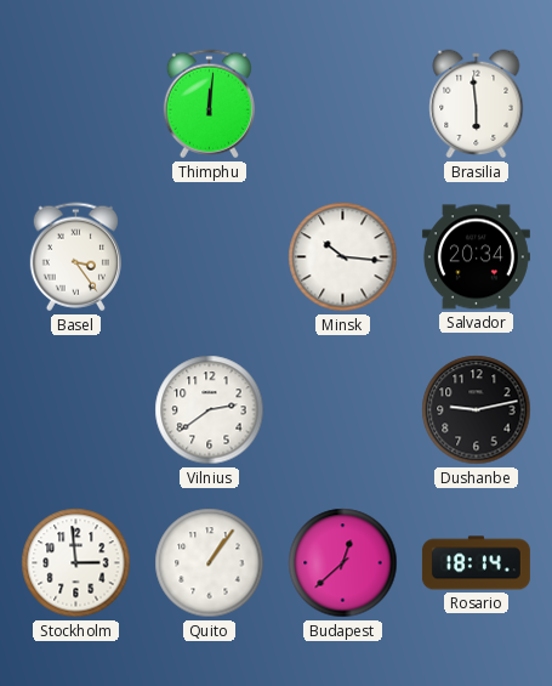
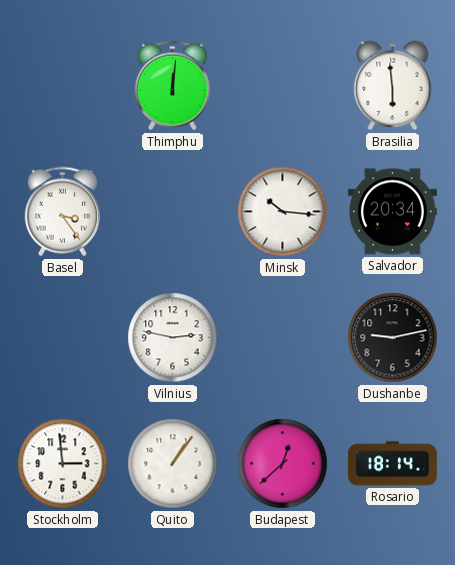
Vilnius: 2:39 -> 2:47 (173, 338)
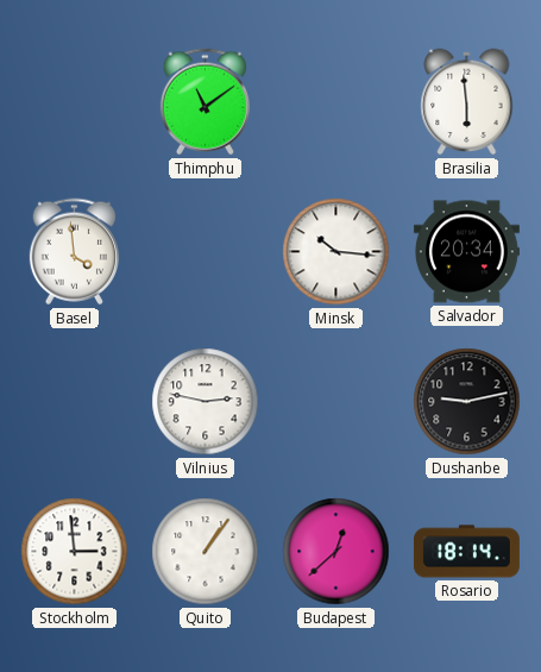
Thimphu: 12:01 -> 11:09 (205, 102)
Basel: 3:24 -> 3:59 (74, 252)
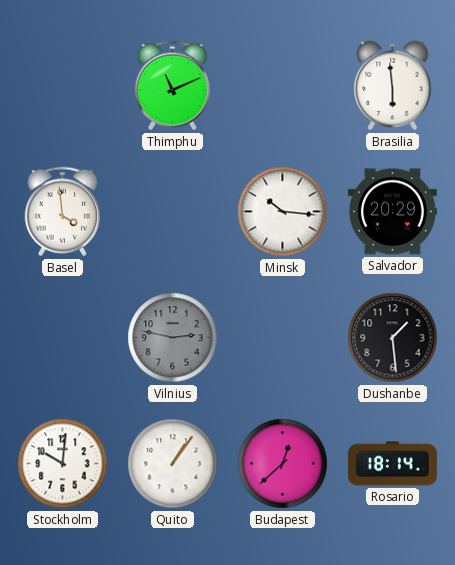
Thimphu: 11:09 -> 11:11 (172, 86)
Salvador: 20:34 -> 20:29 (392, 212)
Vilnius dial: white -> grey (173, 338)
Dushanbe: 9:13 -> 1:29 (393, 338)
Stockholm: 2:59 -> 10:01 (63, 464)
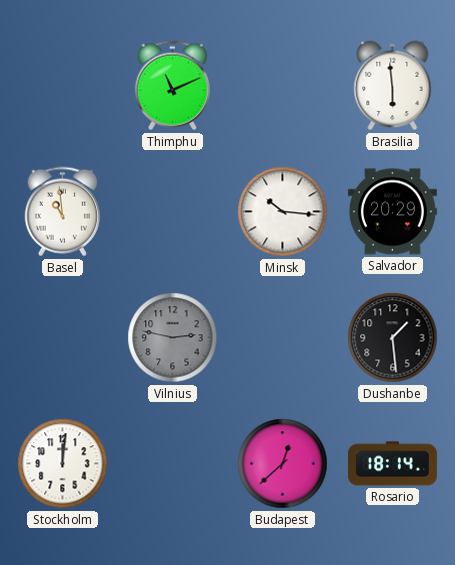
Basel: 3:59 -> 10:59 (62, 212)
Stockholm: 10:01 -> 12:01 (63, 464)
Quito: 1:06 -> none (173, 464)
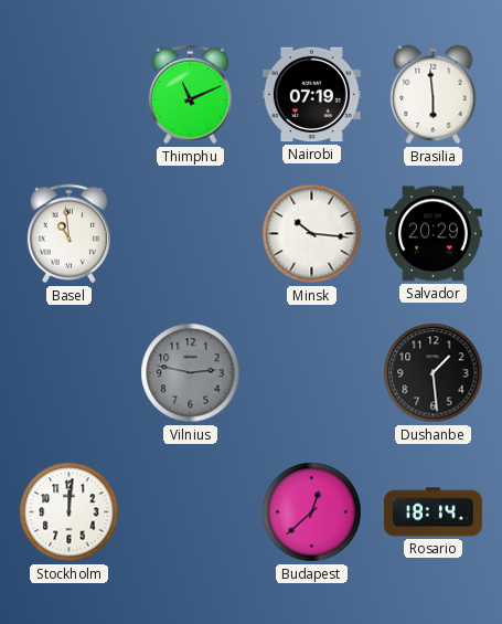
Nairobi: none -> 07:19 (311, 95)
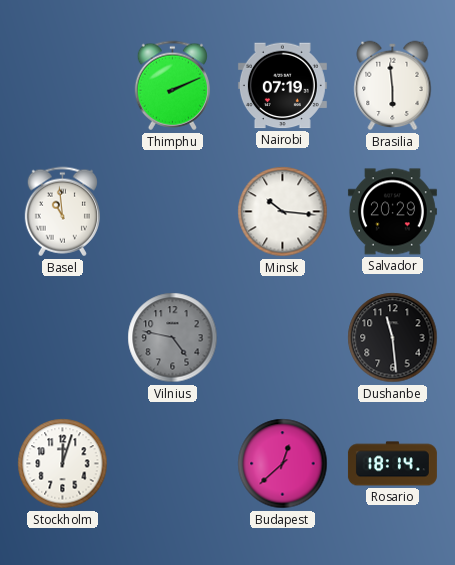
Thimphu: 11:11 -> 2:11 (172, 86)
Vilnius: 2:47 -> 4:47 (173, 338)
Dushanbe: 1:29 -> 11:29 (393, 338)
Stockholm: 12:01 -> 12:03 (63, 464)
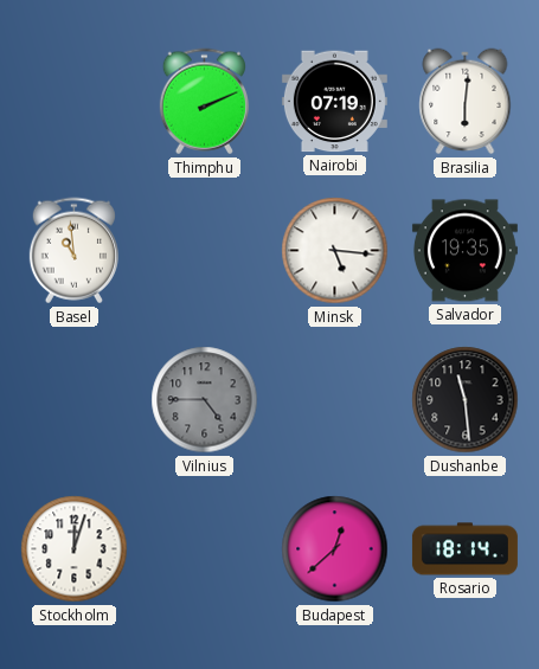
Brasilia: 5:59 -> 6:01 (466, 102)
Minsk: 10:16 -> 5:16 (335, 251)
Salvador: 20:29 -> 19:35 (464, 251)
Vilnius: 4:47 -> 4:45 (205, 400)
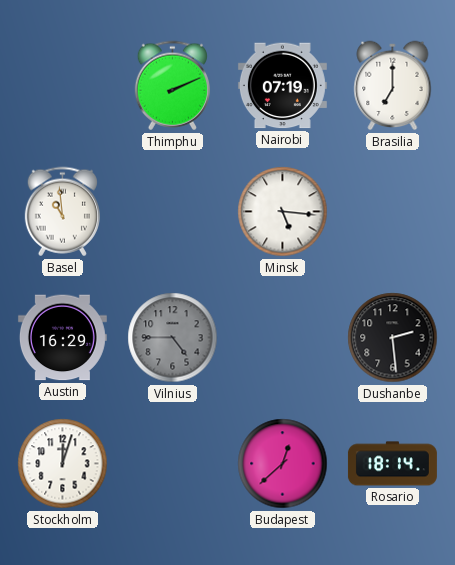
Brasilia: 6:01 -> 7:00 (393, 86)
Salvador: 19:35 -> none (464, 251)
Austin: none -> 16:29 (62, 338)
Dushanbe: 11:29 -> 2:29 (393, 338)
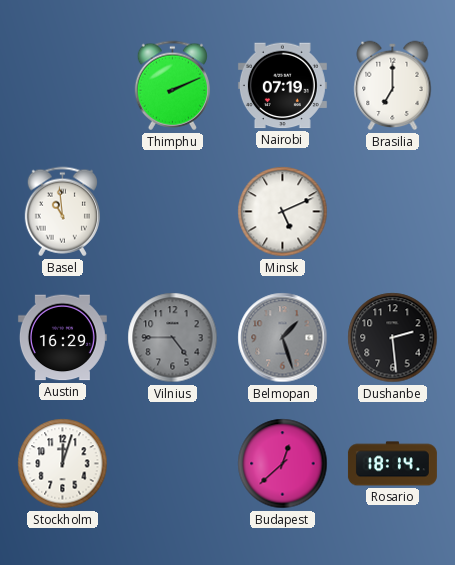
Minsk: 5:16 -> 5:11 (283, 212)
Belmopan: none -> 1:27 (283, 338)
